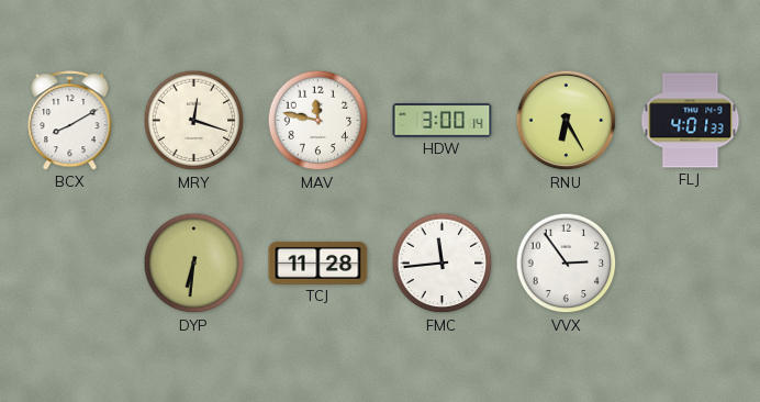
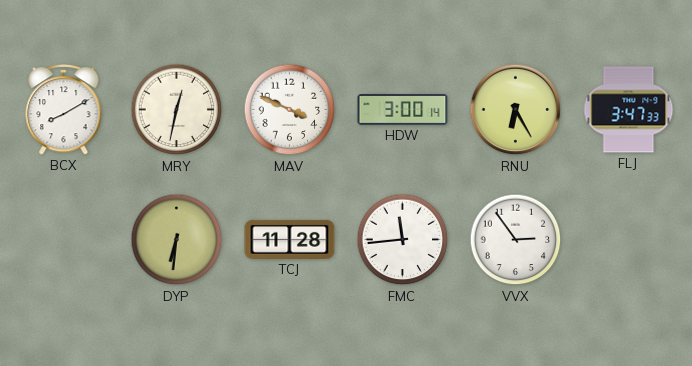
MRY: 12:18 -> 12:32 (177, 110)
MAV: 11:47 -> 3:49 (290, 110)
FLJ: 4:01 -> 3:47 (629, 110)
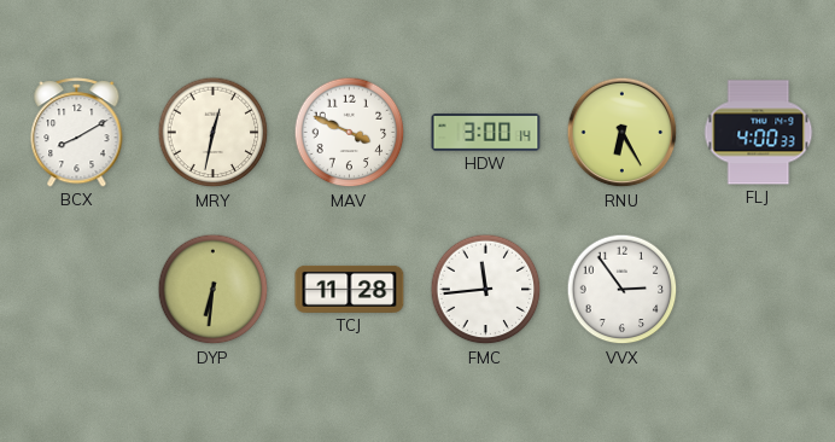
FLJ: 3:47 -> 4:00 (759, 133)
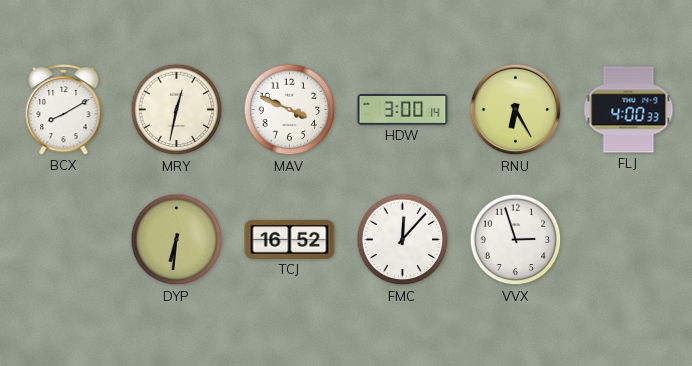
TCJ: 11:28 -> 16:52 (290, 239)
FMC: 11:44 -> 12:07 (403, 240)
VVX: 2:54 -> 2:57 (516, 240)
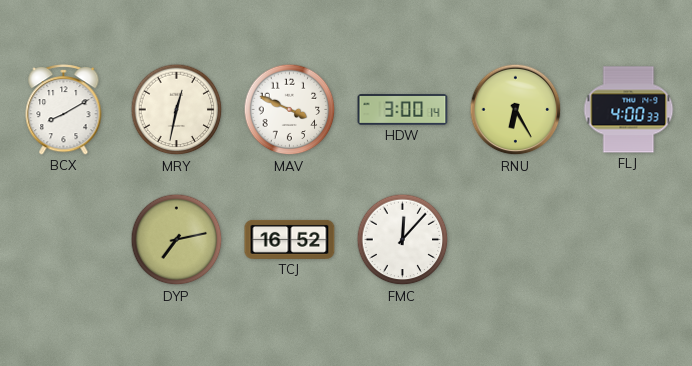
DYP: 6:31 -> 7:13 (177, 240)
VVX: 2:57 -> none (516, 240)
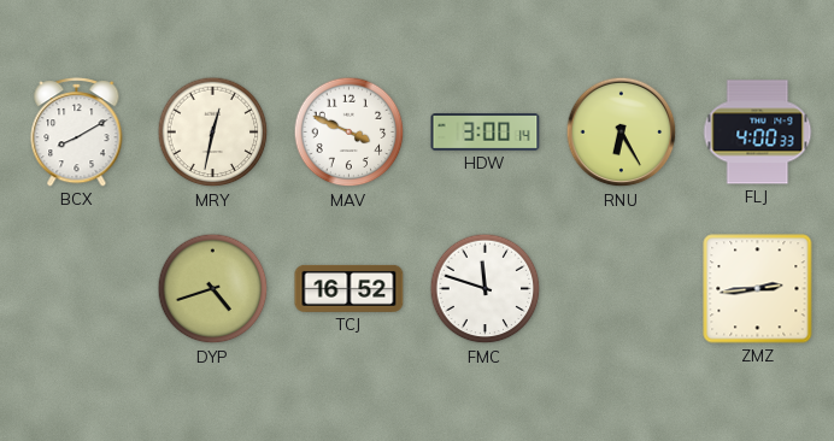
DYP: 7:13 -> 4:42 (213, 289)
FMC: 12:07 -> 11:48 (486, 289)
ZMZ: none -> 2:44 (758, 289)
